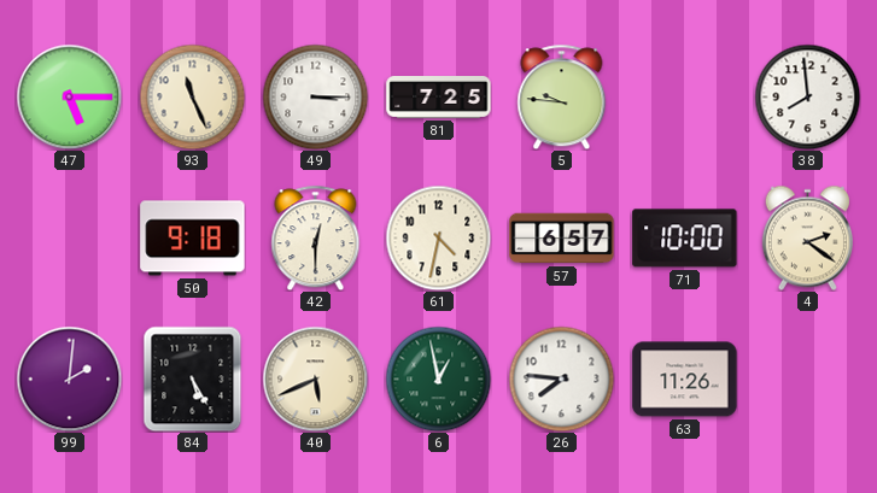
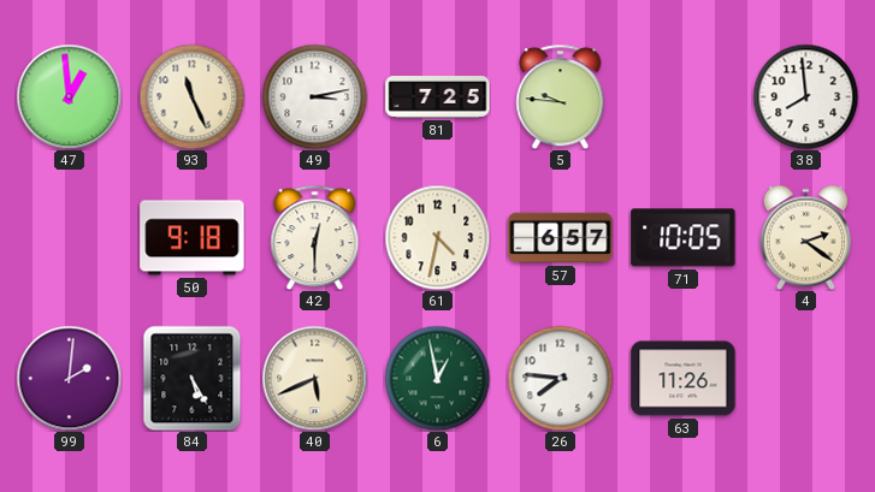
47: 5:15 -> 12:59 (69, 96)
49: 3:15 -> 3:13 (314, 96)
71: 10:00 -> 10:05 (684, 238)
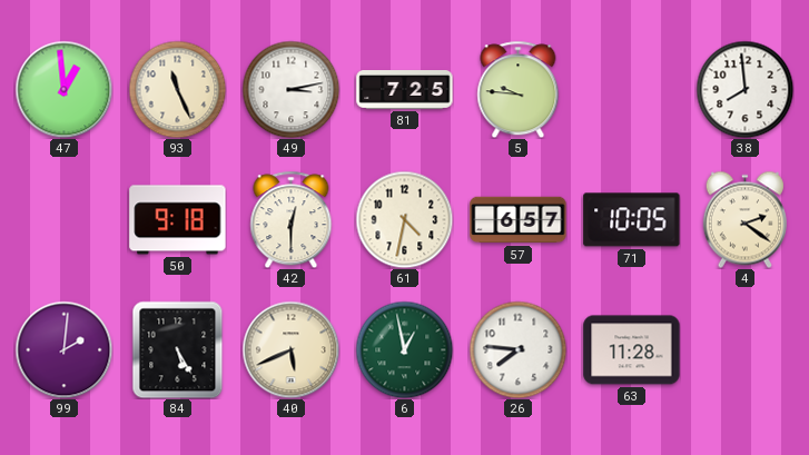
63: 11:26 -> 11:28 (632, 350)
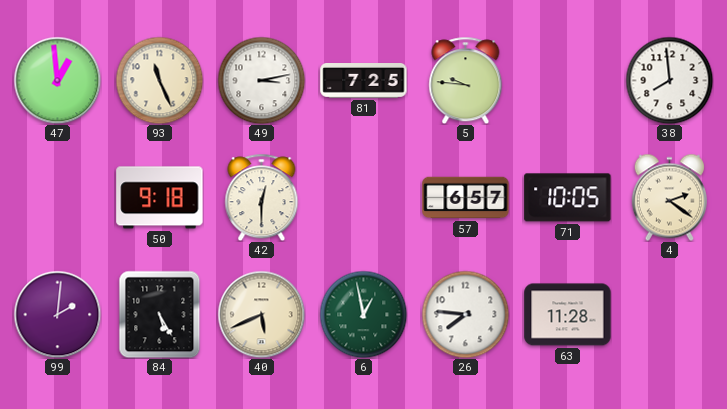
61: 4:32 -> none (404, 219)
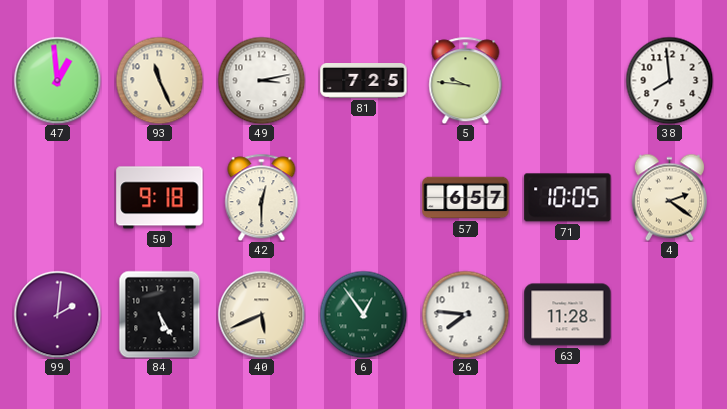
6: 12:58 -> 12:54 (363, 314)
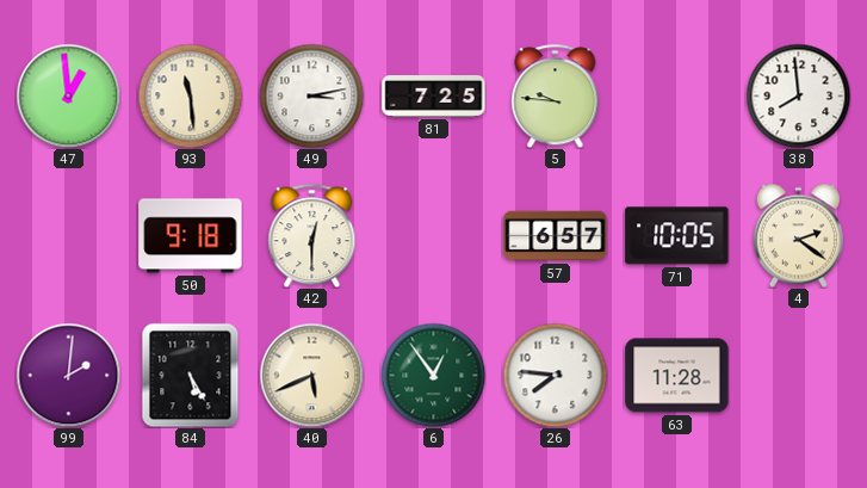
93: 11:26 -> 11:29 (190, 95)
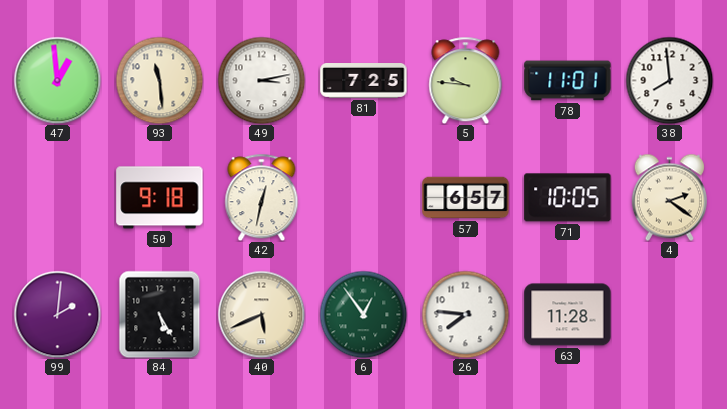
78: none -> 11:01 (568, 81)
42: 12:30 -> 12:32 (262, 197)
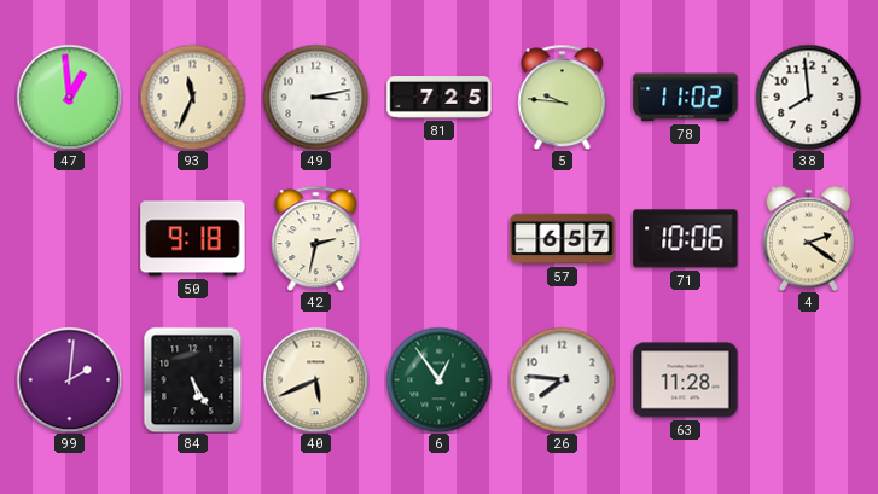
93: 11:29 -> 11:34 (192, 97)
78: 11:01 -> 11:02 (686, 98)
42: 12:32 -> 2:32 (316, 238)
71: 10:05 -> 10:06 (686, 239)
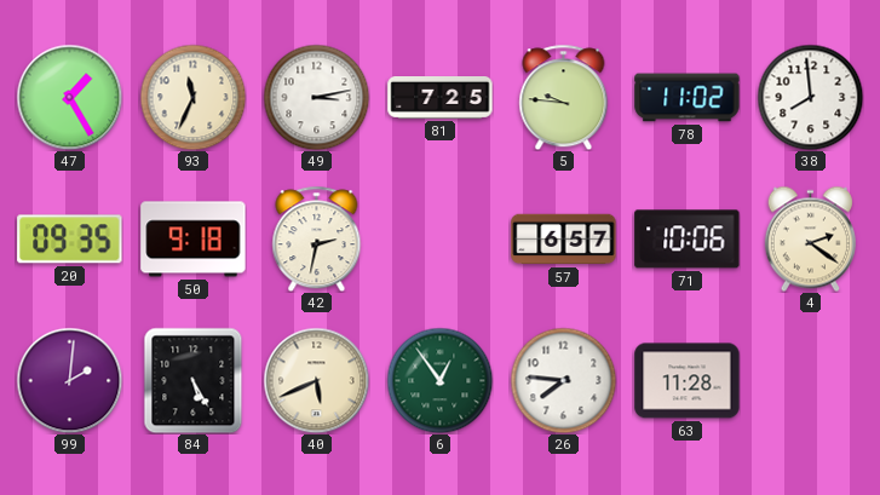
47: 12:59 -> 1:25 (69, 97)
20: none -> 09:35 (70, 240)
